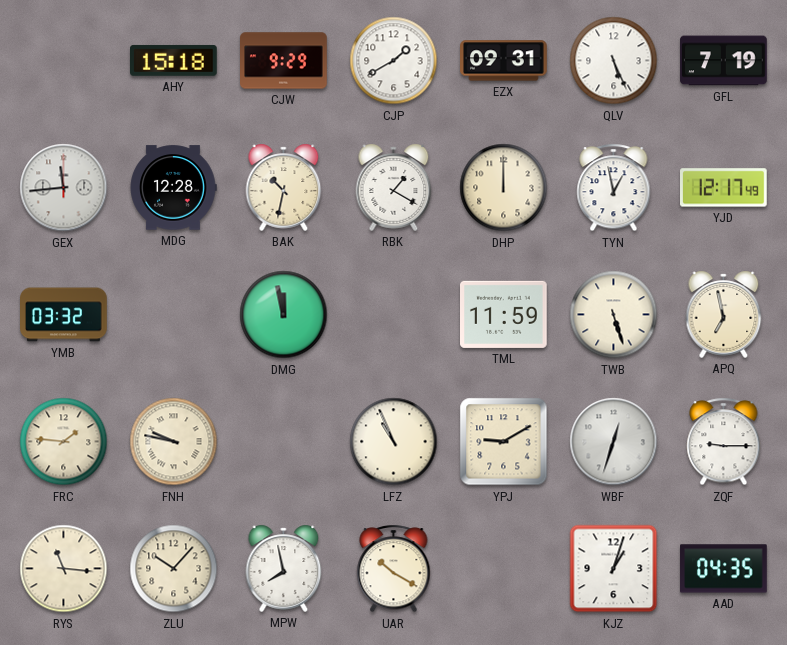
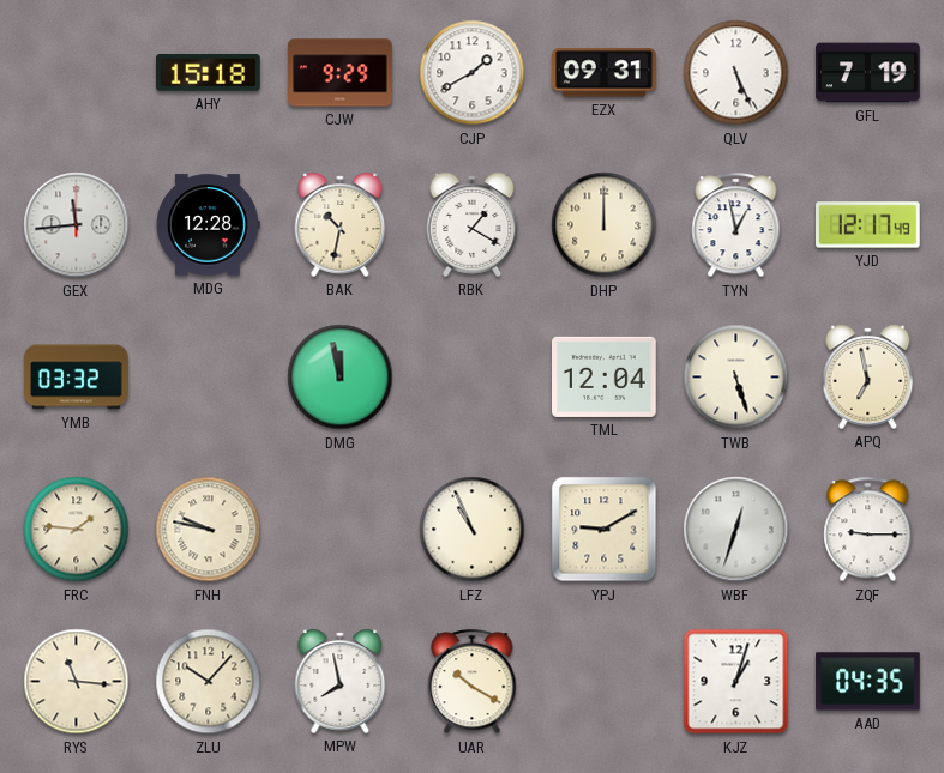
TML: 11:59 -> 12:04 (605, 376)
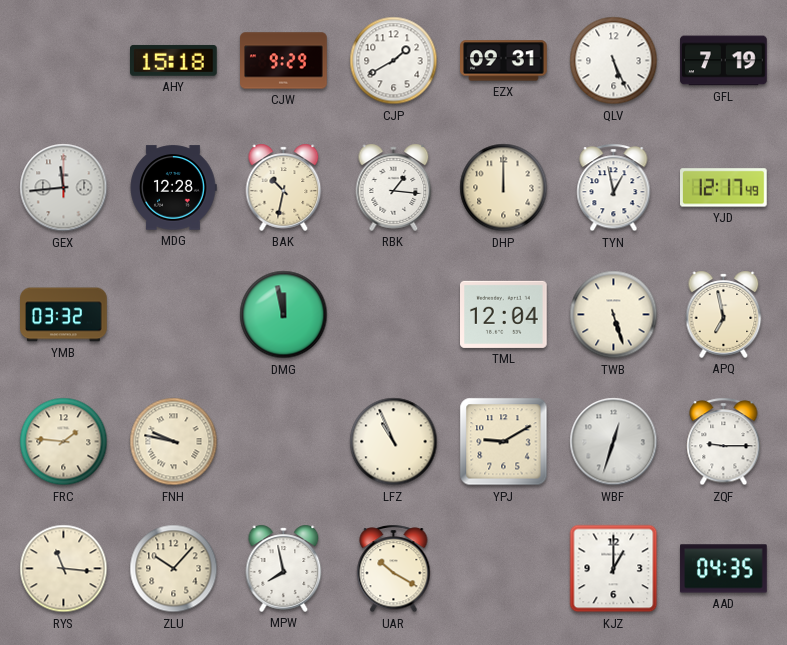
RBK: 1:20 -> 1:16 (394, 187)
KJZ: 1:03 -> 1:00 (614, 569)
